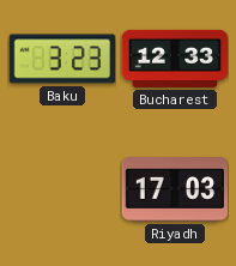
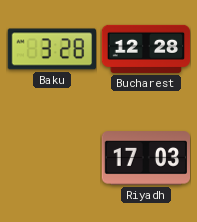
Baku: 3:23 -> 3:28 (51, 49)
Bucharest: 12:33 -> 12:28 (146, 49)
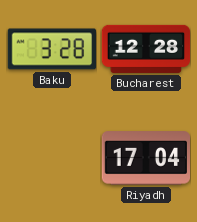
Riyadh: 17:03 -> 17:04 (145, 158)
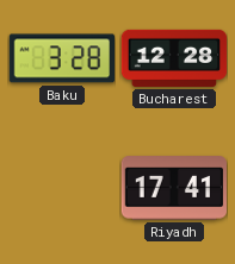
Riyadh: 17:04 -> 17:41 (173, 188)
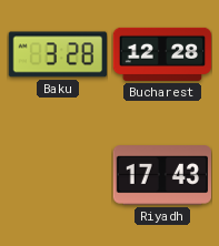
Riyadh: 17:41 -> 17:43 (161, 175)
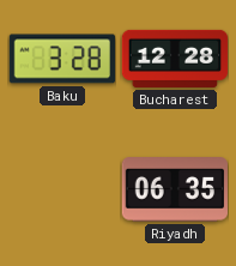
Riyadh: 17:43 -> 06:35 (174, 189)
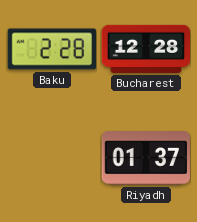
Baku: 3:28 -> 2:28 (51, 49)
Riyadh: 06:35 -> 01:37 (145, 158)
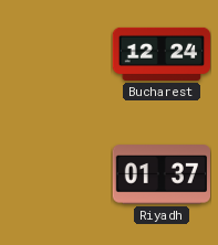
Baku: 2:28 -> none (51, 49)
Bucharest: 12:28 -> 12:24 (162, 54)
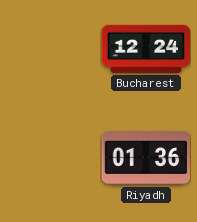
Riyadh: 01:37 -> 01:36 (145, 158)
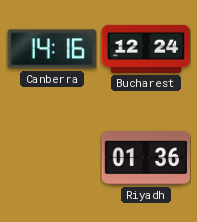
Canberra: none -> 14:16 (51, 49)
